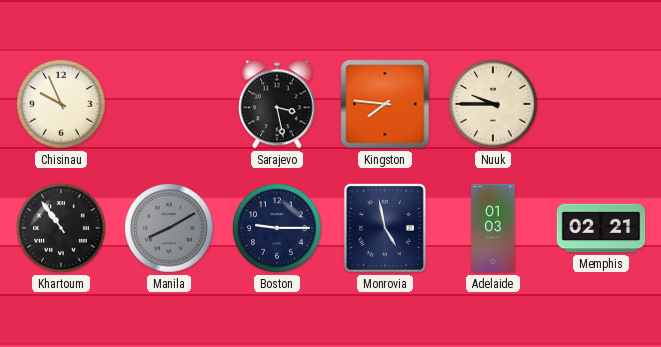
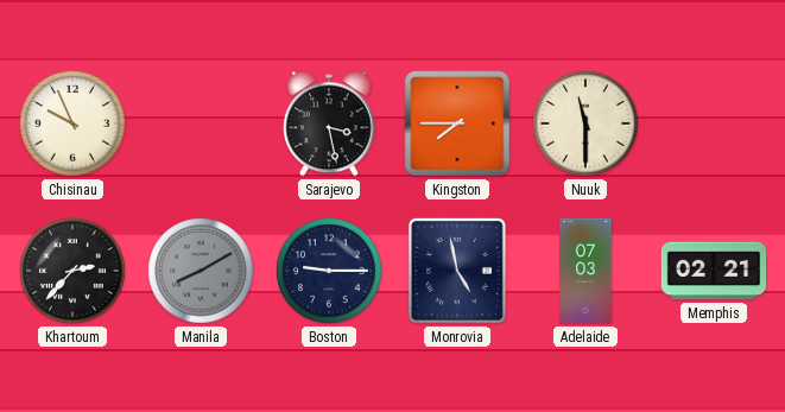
Kingston: 7:46 -> 7:45 (457, 123)
Nuuk: 9:45 -> 11:30 (585, 123)
Khartoum: 10:54 -> 2:37 (72, 271)
Adelaide: 01:03 -> 07:03 (585, 271)
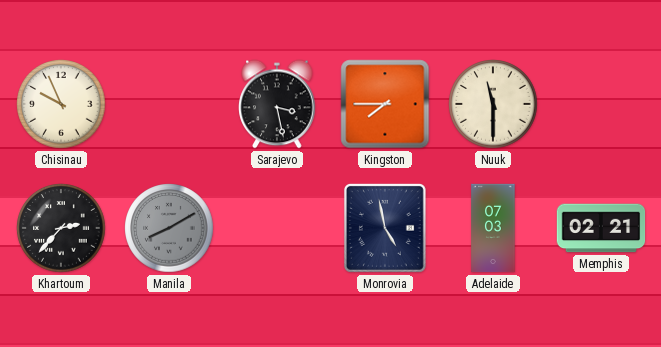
Boston: 9:15 -> none (329, 271)
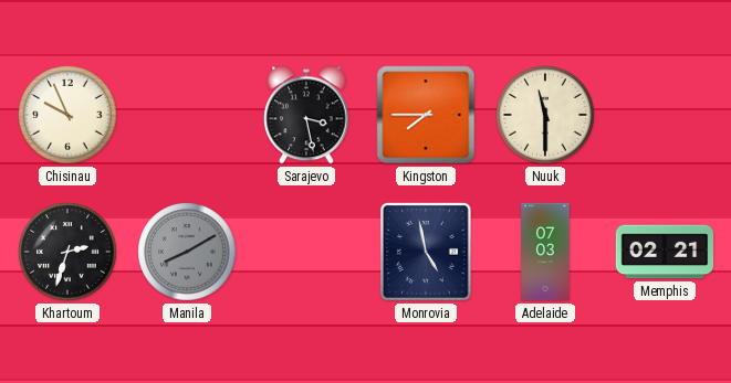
Khartoum: 2:37 -> 2:33 (67, 252)
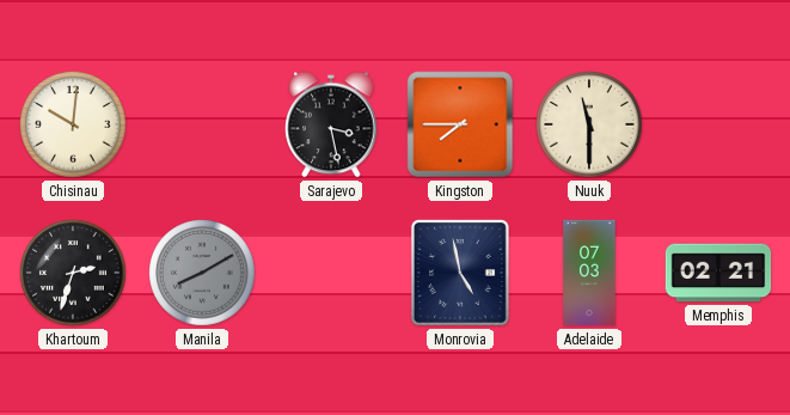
Chisinau: 9:56 -> 10:01 (73, 124)
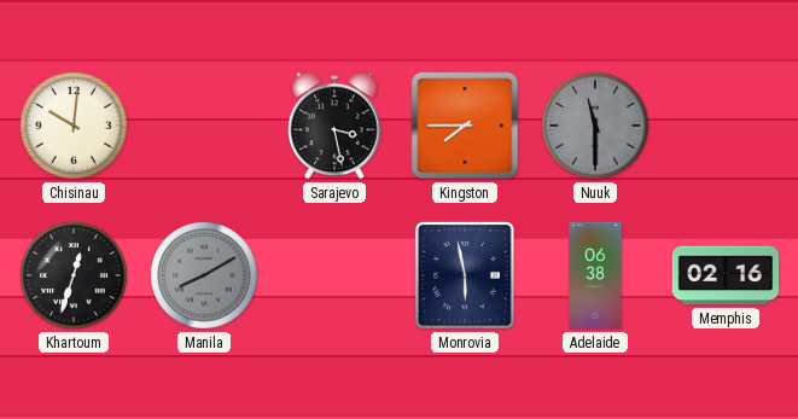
Nuuk dial: cream -> grey (595, 126)
Khartoum: 2:33 -> 12:33 (74, 275)
Monrovia: 4:58 -> 5:58 (465, 275)
Adelaide: 07:03 -> 06:38 (595, 275)
Memphis: 02:21 -> 02:16 (726, 275)
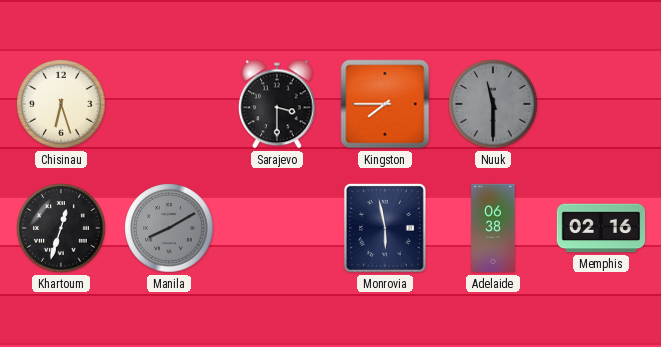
Chisinau: 10:01 -> 6:27 (61, 104)
Sarajevo: 3:28 -> 3:30 (277, 104)
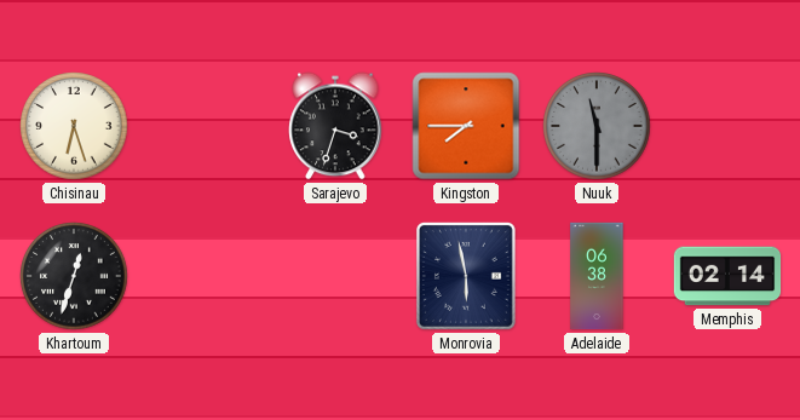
Sarajevo: 3:30 -> 3:33 (335, 126)
Manila: 8:10 -> none (169, 228)
Memphis: 02:16 -> 02:14 (727, 276)
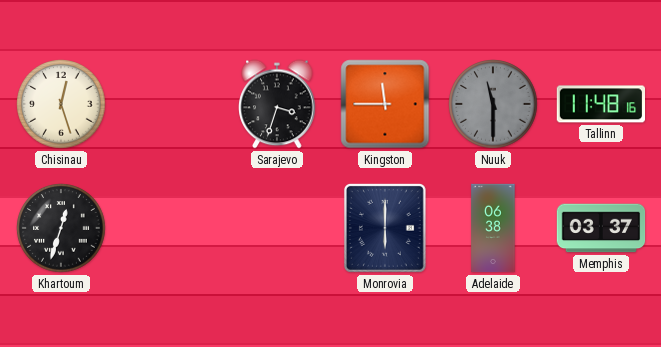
Chisinau: 6:27 -> 12:27 (61, 104)
Kingston: 7:45 -> 11:45 (385, 104)
Tallinn: none -> 11:48 (600, 104)
Monrovia: 5:58 -> 6:00 (385, 228)
Memphis: 02:14 -> 03:37 (601, 228)
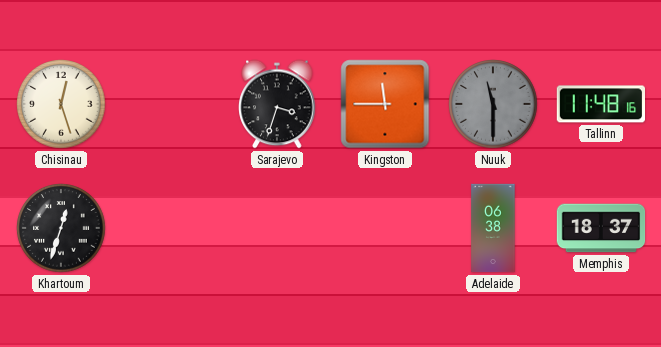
Monrovia: 6:00 -> none (385, 228)
Memphis: 03:37 -> 18:37 (601, 228)
